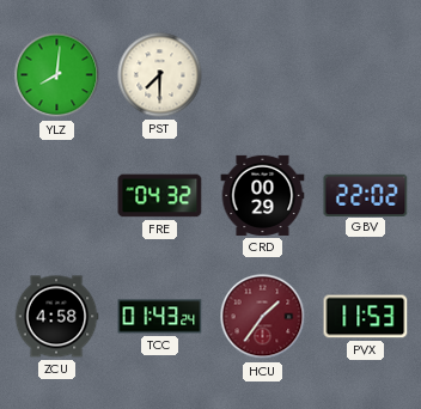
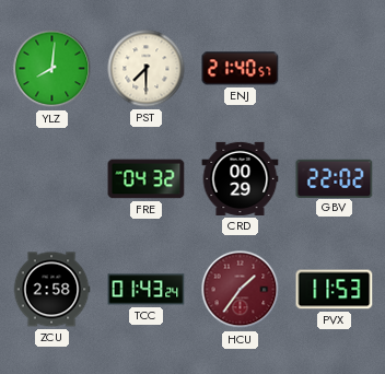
ENJ: none -> 21:40 (241, 69)
ZCU: 4:58 -> 2:58 (51, 290)
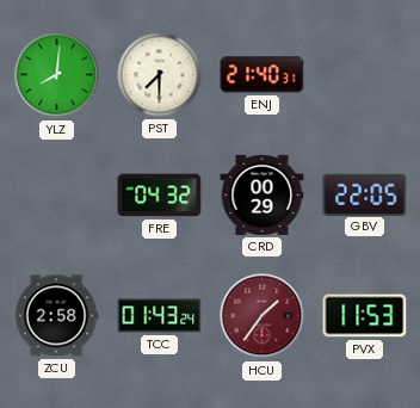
ENJ: 21:40:57 -> 21:40:31 (262, 75)
GBV: 22:02 -> 22:05 (365, 194)
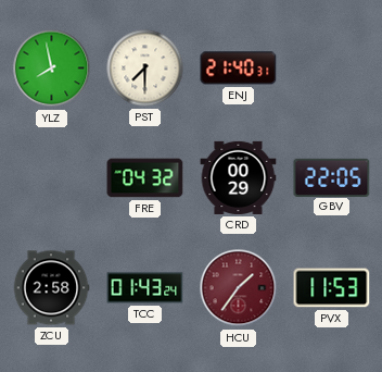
YLZ: 8:01 -> 7:58 (52, 69)
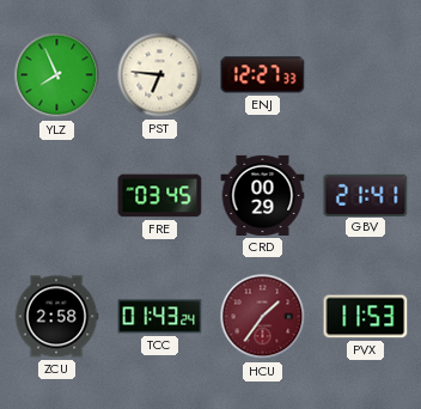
YLZ: 7:58 -> 7:56 (57, 75)
PST: 7:30 -> 6:46 (160, 75)
ENJ: 21:40 -> 12:27 (263, 75)
FRE: 04:32 -> 03:45 (160, 196)
GBV: 22:05 -> 21:41 (366, 195)
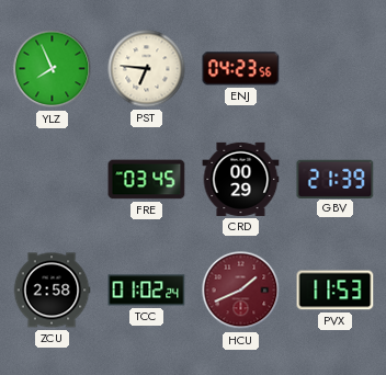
ENJ: 12:27 -> 04:23 (241, 69)
GBV: 21:41 -> 21:39 (336, 179)
TCC: 01:43 -> 01:02 (147, 291)
HCU: 1:36 -> 1:41 (241, 291)
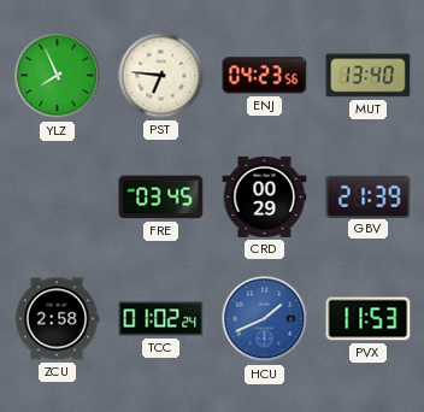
MUT: none -> 13:40 (369, 76)
HCU dial: burgundy -> blue (265, 319)
